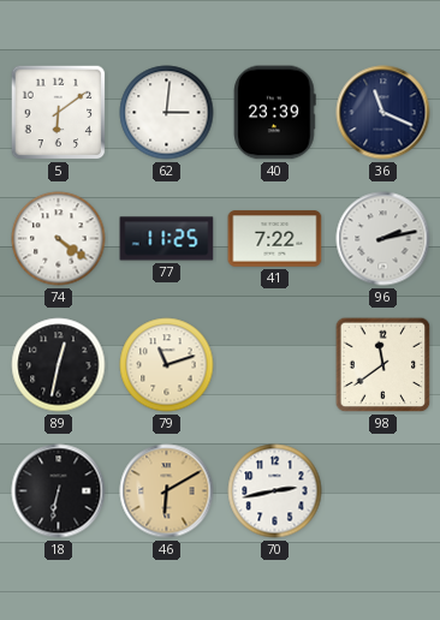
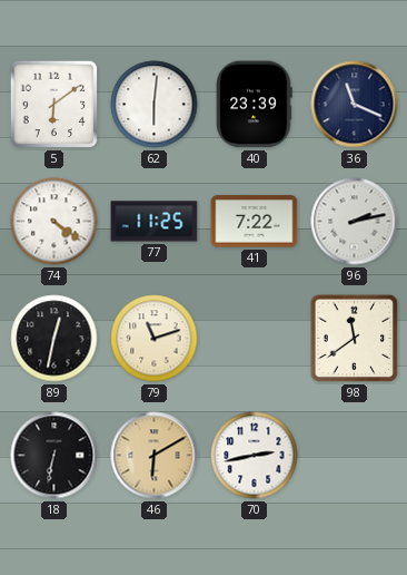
62: 3:01 -> 6:01 (155, 105)
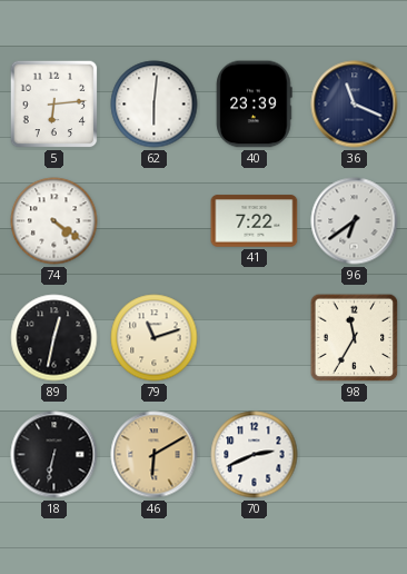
5: 6:09 -> 6:14 (54, 105)
77: 11:25 -> none (155, 222)
96: 2:13 -> 6:39 (355, 221)
98: 11:39 -> 11:35 (355, 338)
70: 2:43 -> 2:41 (255, 455)
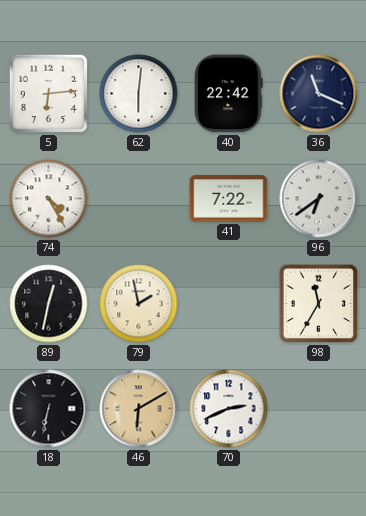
40: 23:39 -> 22:42 (229, 94)
74: 4:21 -> 4:25 (49, 199)
79: 11:12 -> 1:58 (139, 304)
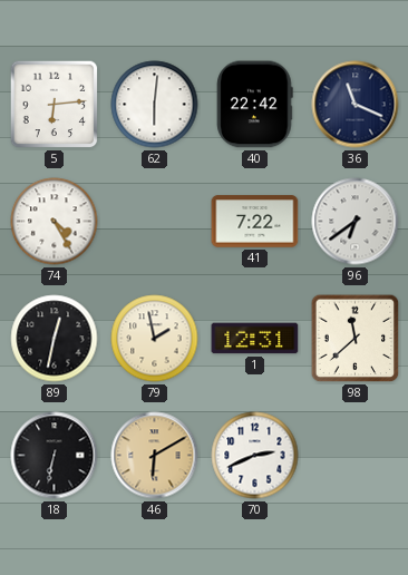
1: none -> 12:31 (255, 339)
98: 11:35 -> 11:38 (356, 339)
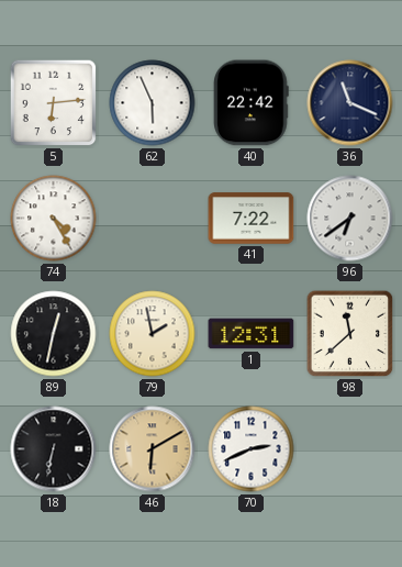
62: 6:01 -> 5:56 (153, 103)
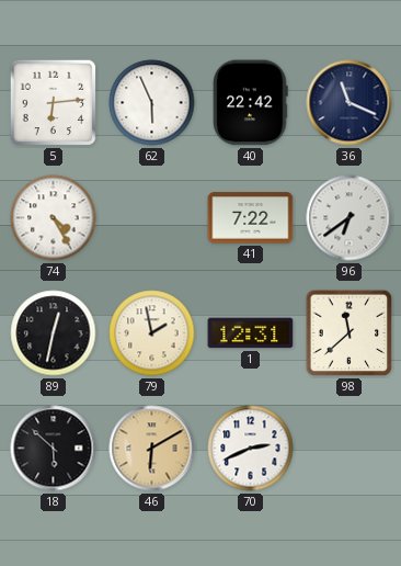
18: 6:32 -> 5:52 (54, 449)
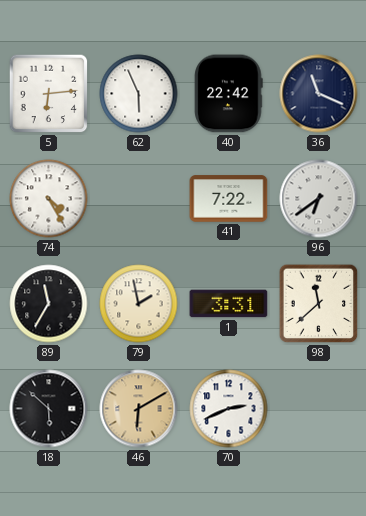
89: 12:32 -> 11:35 (49, 304)
1: 12:31 -> 3:31 (229, 304)
